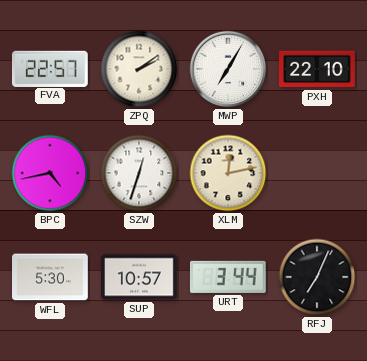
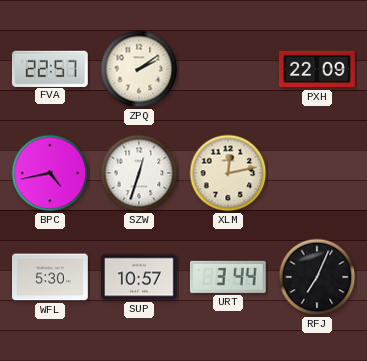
MWP: 7:05 -> none (228, 69)
PXH: 22:10 -> 22:09 (318, 69)
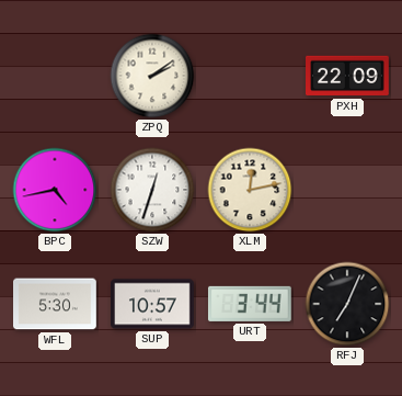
FVA: 22:57 -> none (50, 68)
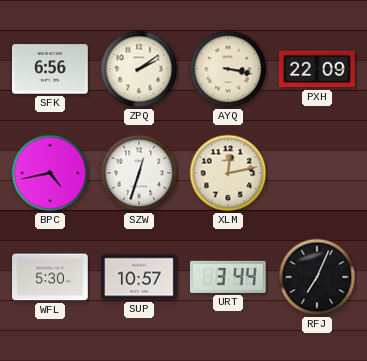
SFK: none -> 6:56 (51, 69)
AYQ: none -> 3:17 (228, 69)
